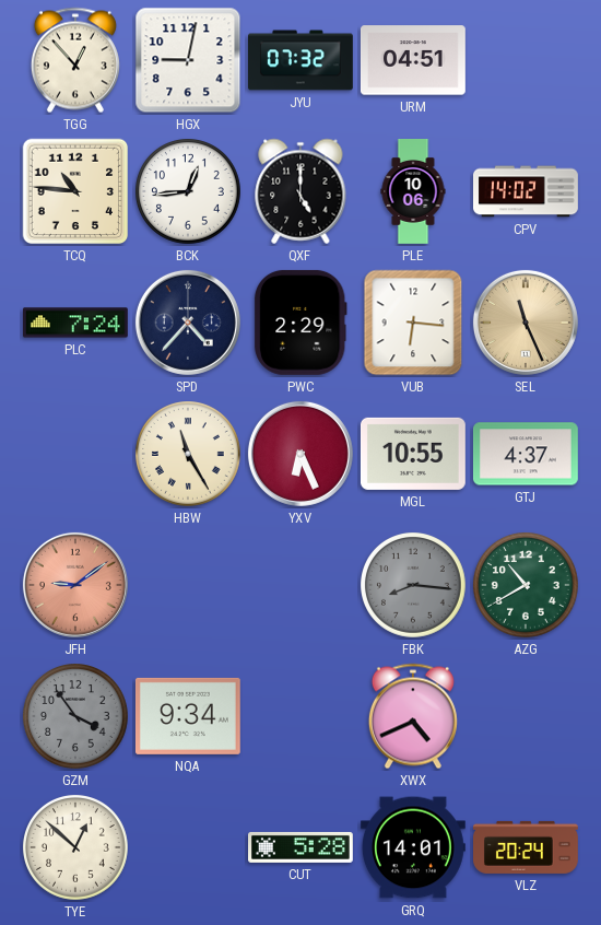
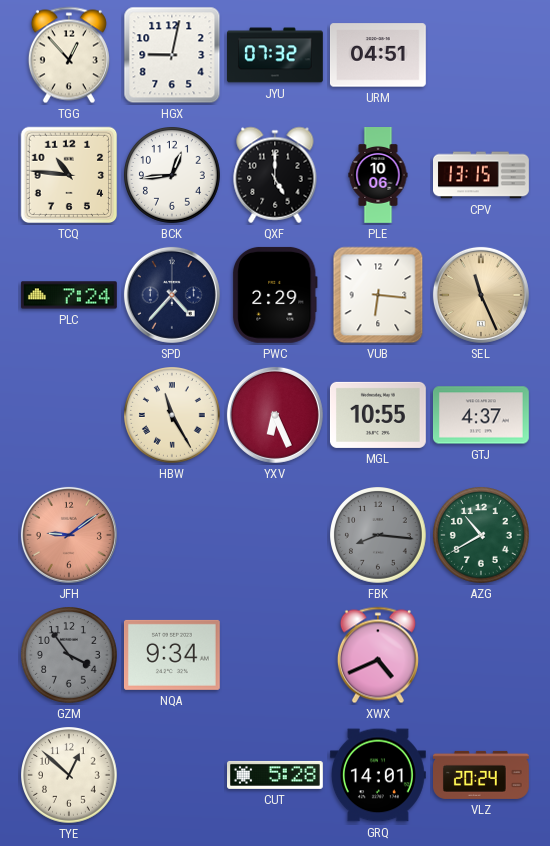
CPV: 14:02 -> 13:15 (482, 175)
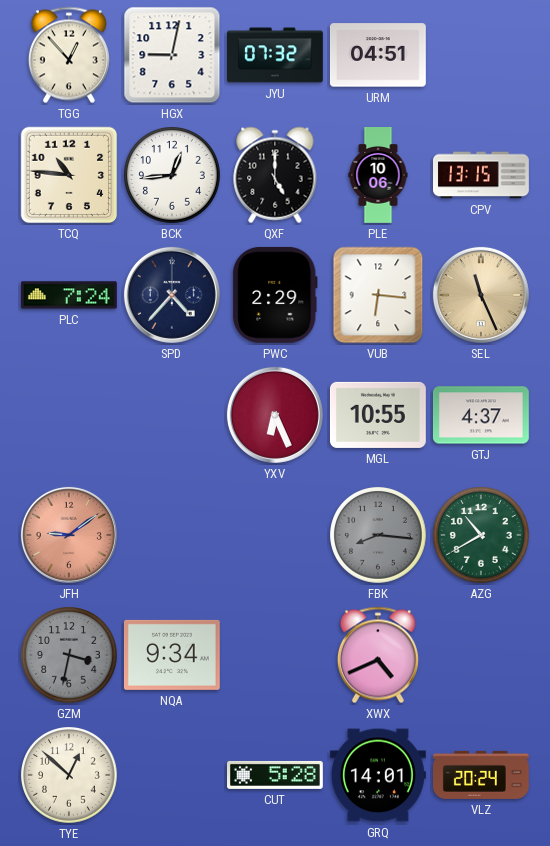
HBW: 11:25 -> none (173, 416)
GZM: 3:54 -> 3:32 (70, 656)
